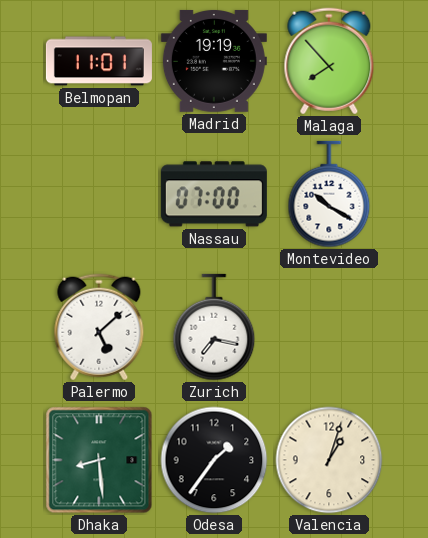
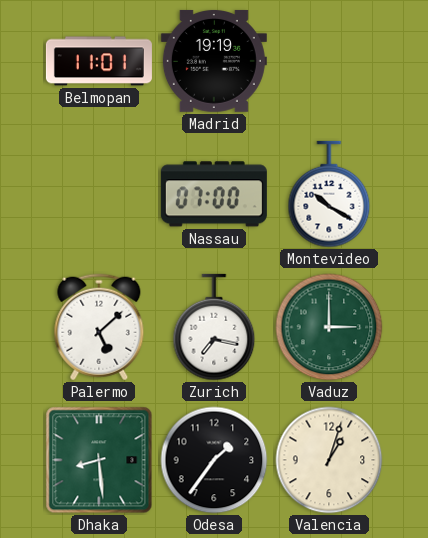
Malaga: 7:53 -> none (329, 61)
Vaduz: none -> 3:00 (329, 327)
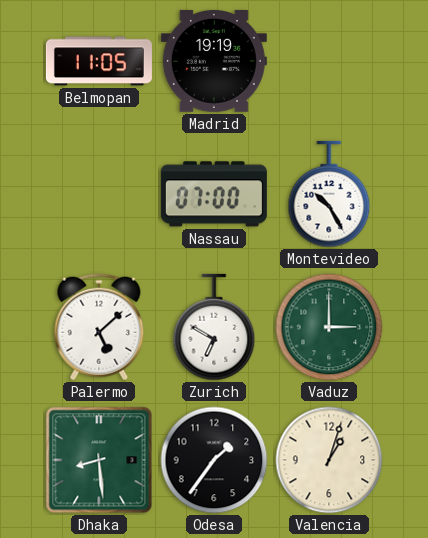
Belmopan: 11:01 -> 11:05 (99, 61)
Montevideo: 10:20 -> 10:25 (329, 194)
Zurich: 7:17 -> 6:50 (214, 327)
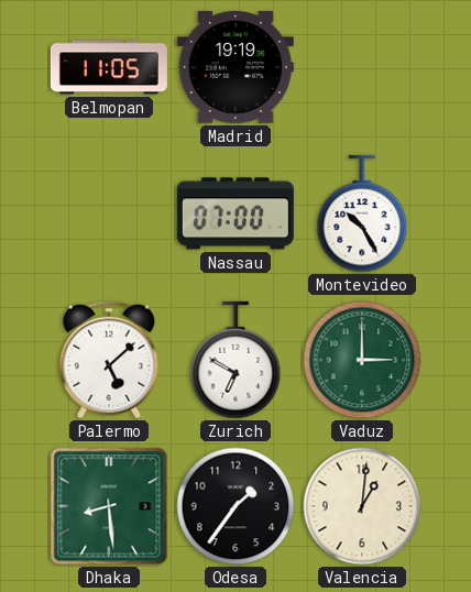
Valencia: 1:03 -> 1:01 (362, 506)
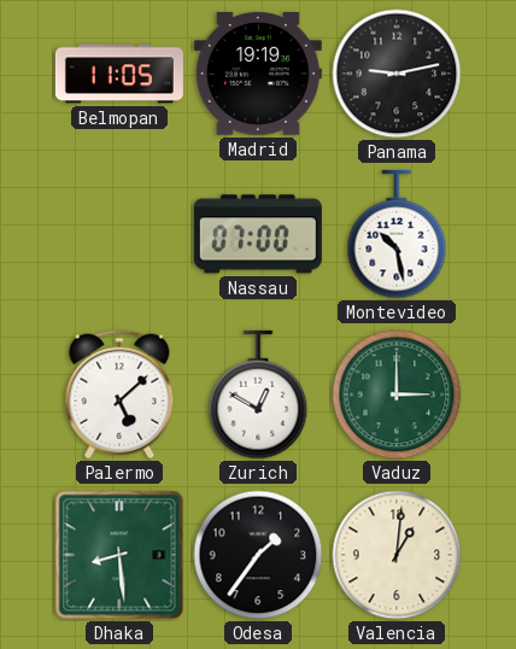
Panama: none -> 9:13 (397, 74)
Montevideo: 10:25 -> 10:28 (397, 234)
Zurich: 6:50 -> 12:50 (258, 394)
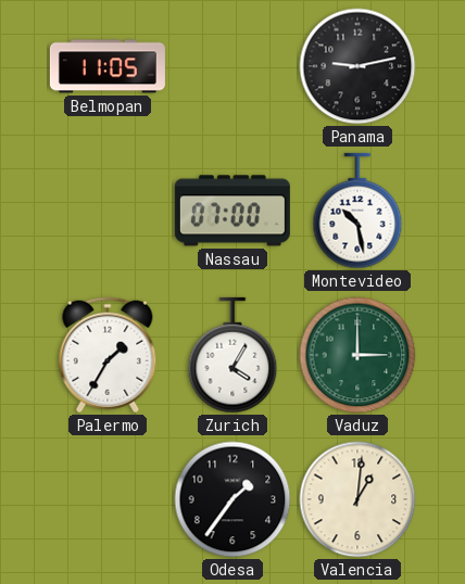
Madrid: 19:19 -> none (258, 74)
Palermo: 5:08 -> 1:35 (108, 355)
Zurich: 12:50 -> 4:05 (232, 355)
Dhaka: 8:29 -> none (119, 555)
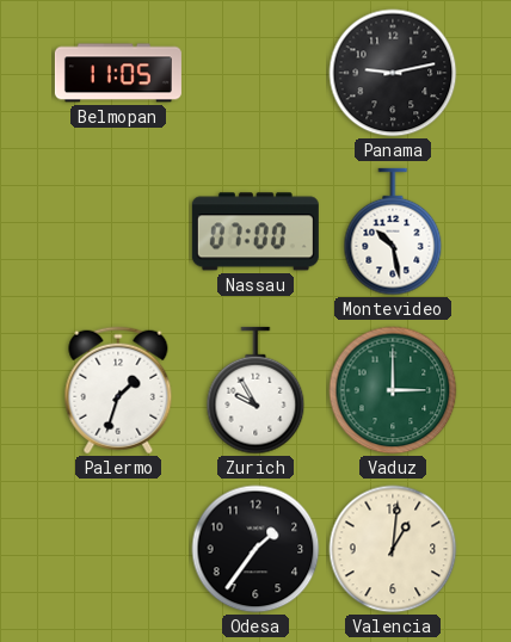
Palermo: 1:35 -> 1:33 (118, 390)
Zurich: 4:05 -> 9:55 (255, 390)
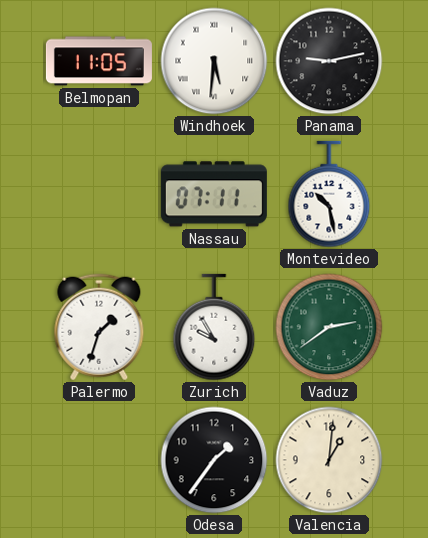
Windhoek: none -> 5:31 (214, 61)
Nassau: 07:00 -> 07:11 (214, 194)
Vaduz: 3:00 -> 2:39 (329, 327)
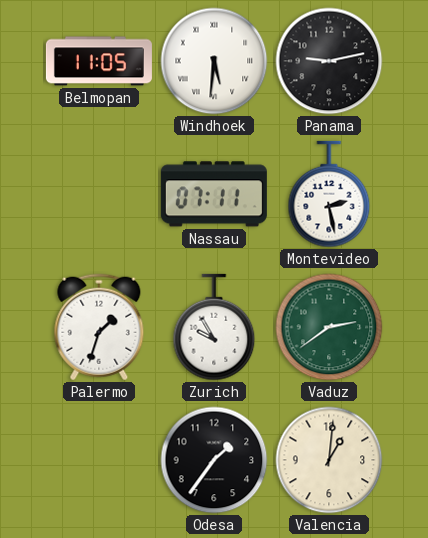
Montevideo: 10:28 -> 2:28 (329, 194)
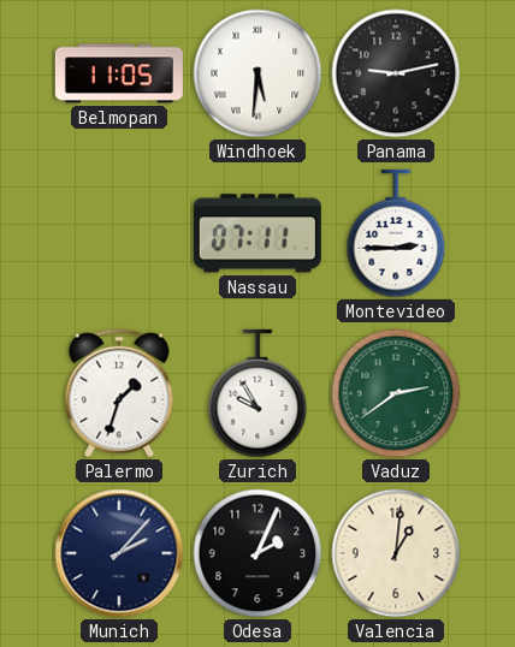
Montevideo: 2:28 -> 2:45 (396, 233)
Munich: none -> 2:07 (119, 553)
Odesa: 1:36 -> 2:04 (257, 553)
